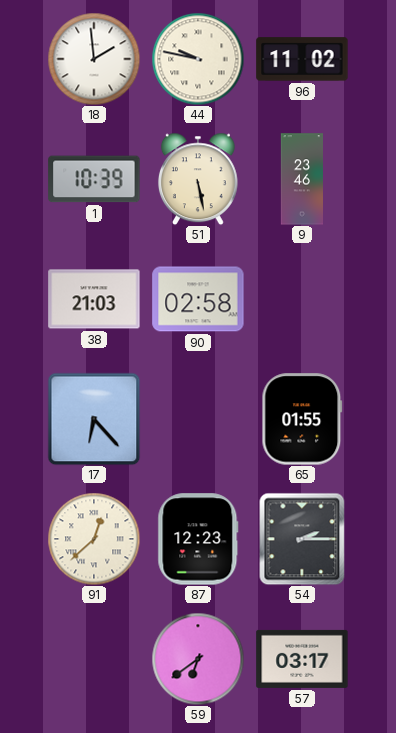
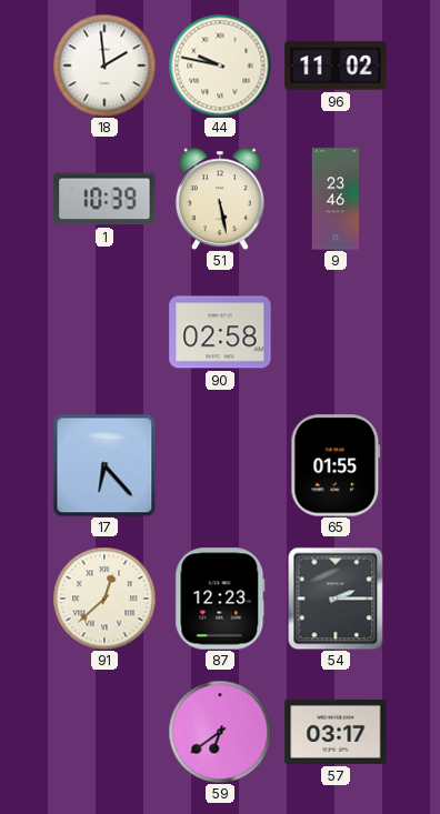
38: 21:03 -> none (94, 299)
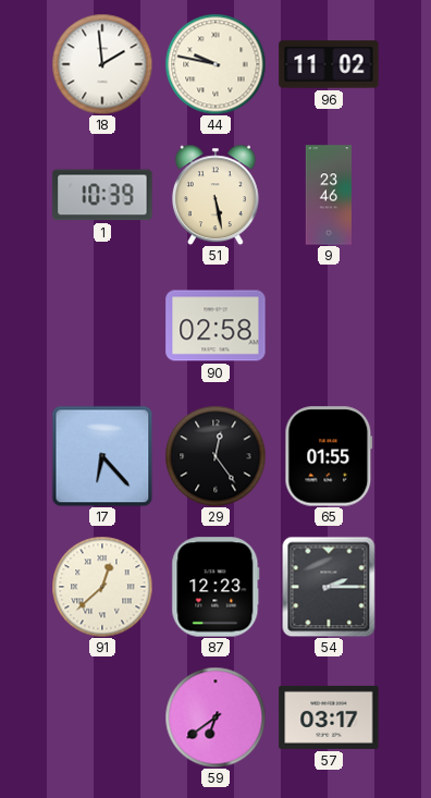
29: none -> 12:24 (215, 456)
